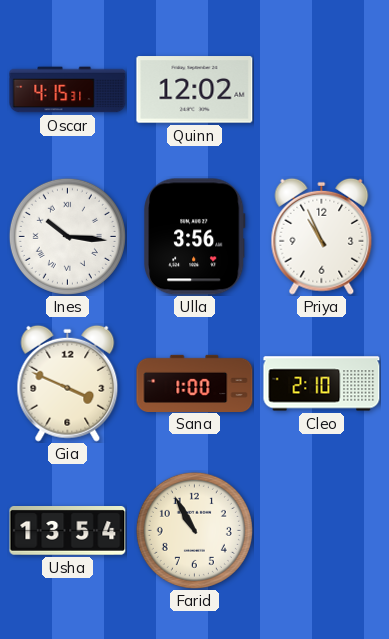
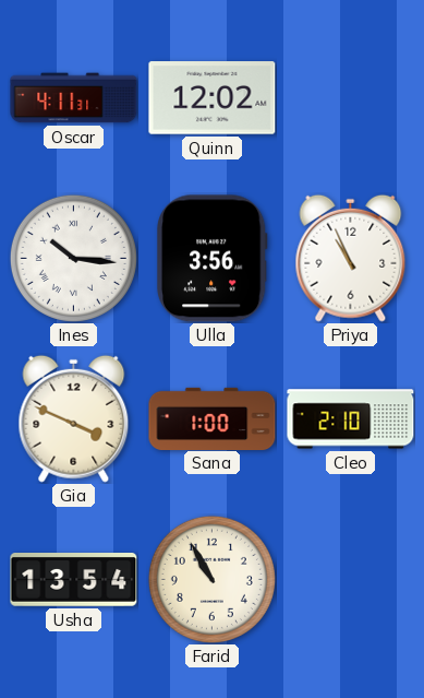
Oscar: 4:15 -> 4:11 (74, 98)
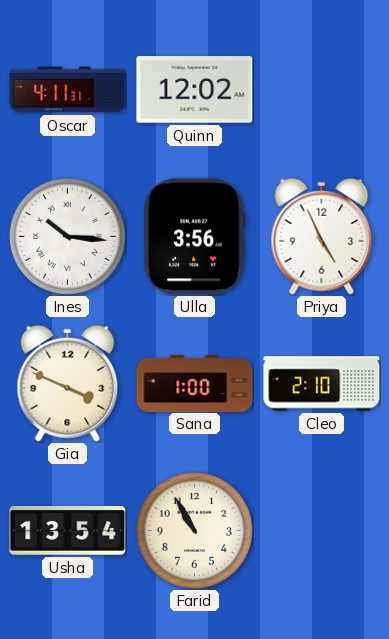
Priya: 10:56 -> 4:56 (322, 236)
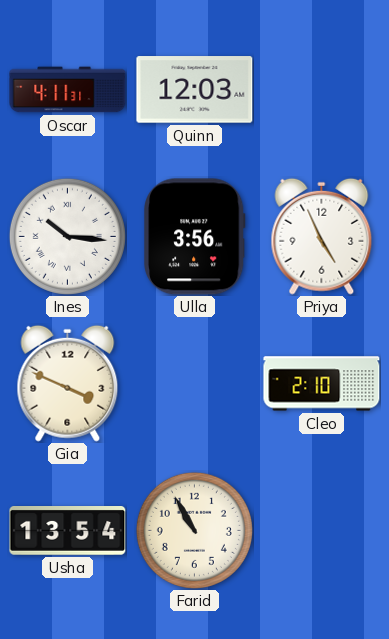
Quinn: 12:02 -> 12:03 (195, 90)
Sana: 1:00 -> none (195, 383)
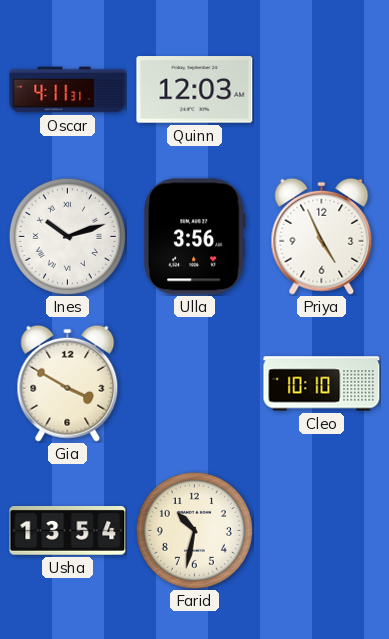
Ines: 10:16 -> 10:12 (67, 236)
Gia: 3:49 -> 3:50 (68, 383)
Cleo: 2:10 -> 10:10 (322, 384)
Farid: 10:55 -> 10:32 (194, 530)
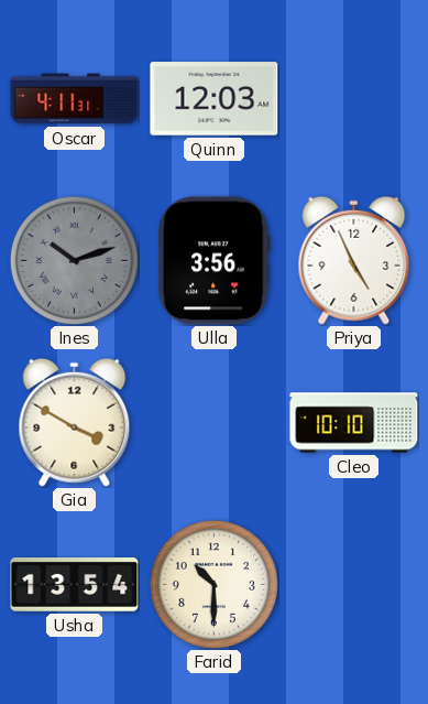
Ines dial: white -> grey (74, 260)
Farid: 10:32 -> 10:30 (213, 584)
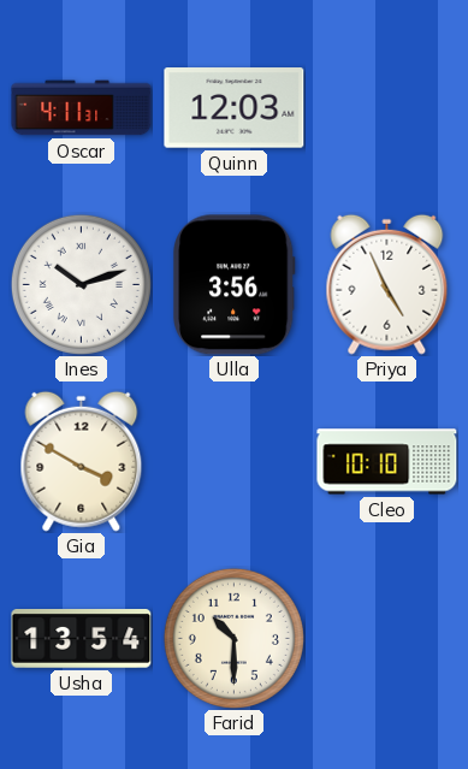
Ines dial: grey -> white (81, 284)
